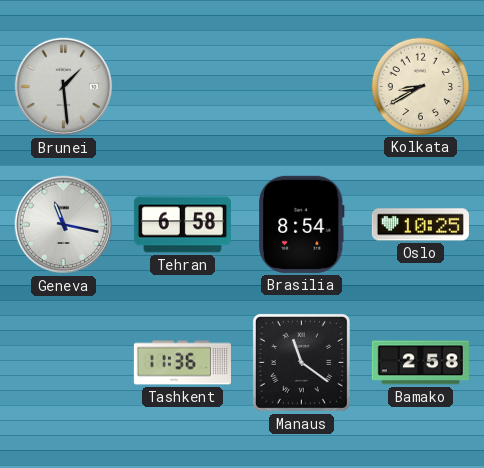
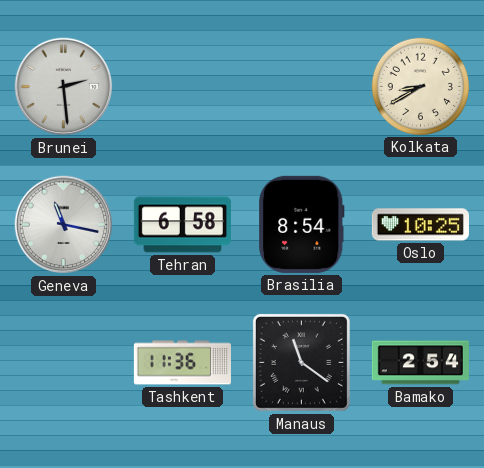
Brunei: 1:29 -> 2:29 (64, 87)
Bamako: 2:58 -> 2:54 (420, 363)
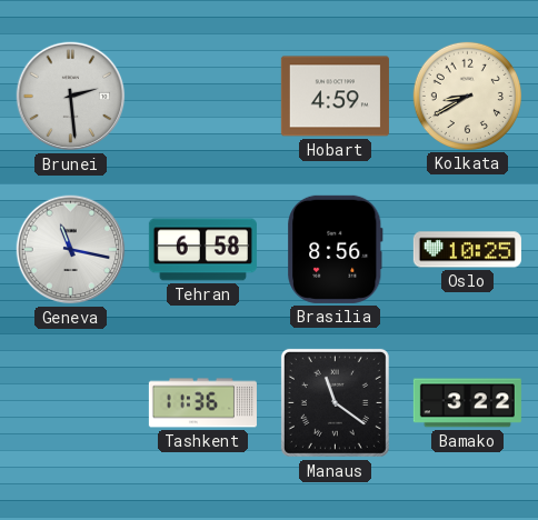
Hobart: none -> 4:59 (335, 97)
Brasilia: 8:54 -> 8:56 (336, 249)
Bamako: 2:54 -> 3:22 (467, 403)
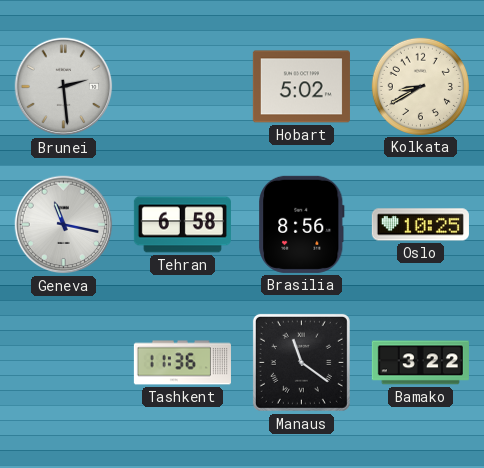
Hobart: 4:59 -> 5:02 (301, 87)
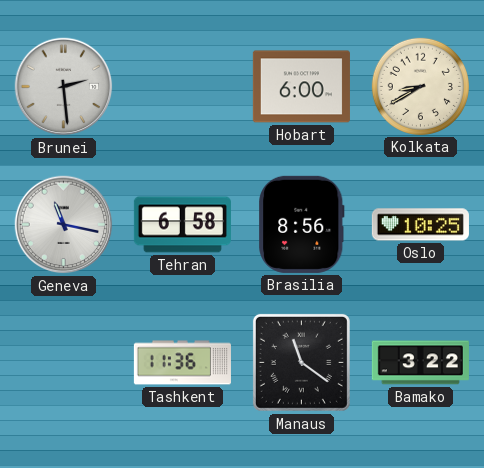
Hobart: 5:02 -> 6:00 (301, 87)
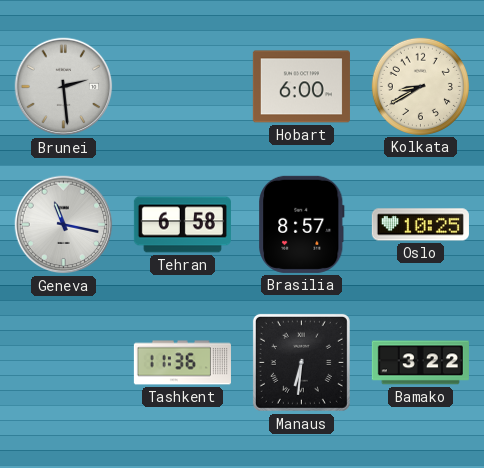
Brasilia: 8:56 -> 8:57 (302, 224)
Manaus: 11:21 -> 6:31 (301, 362)
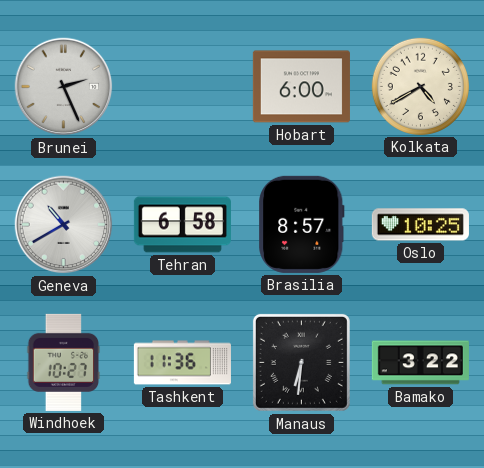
Brunei: 2:29 -> 2:26 (64, 87)
Kolkata: 8:40 -> 4:40 (420, 86)
Geneva: 11:17 -> 10:40 (64, 225)
Windhoek: none -> 10:27 (64, 362)
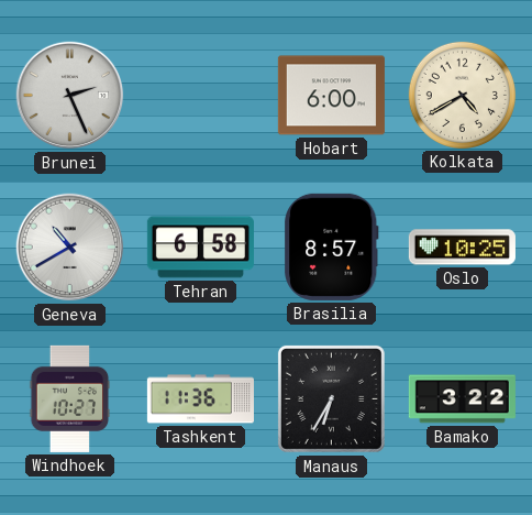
Manaus: 6:31 -> 6:35 (331, 398)
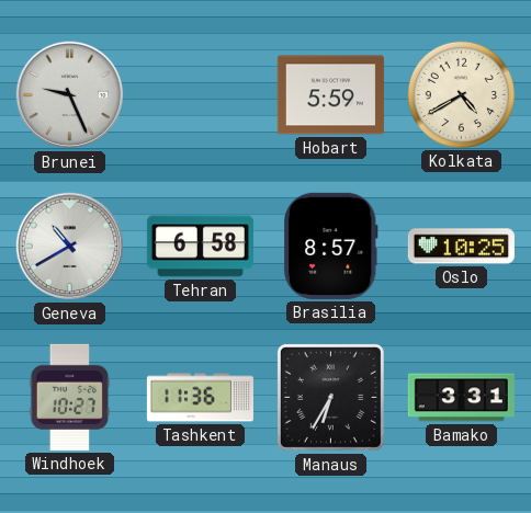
Brunei: 2:26 -> 9:26 (70, 95)
Hobart: 6:00 -> 5:59 (330, 95)
Bamako: 3:22 -> 3:31 (461, 398)
